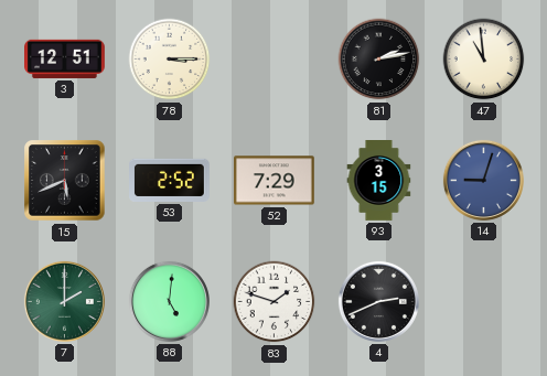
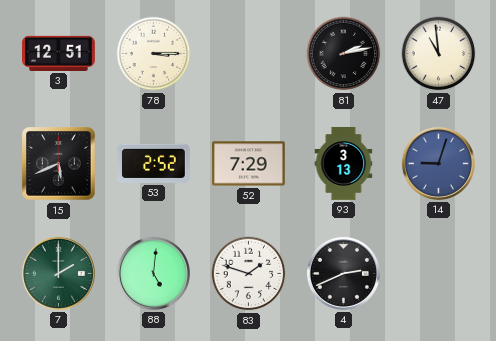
93: 3:15 -> 3:13 (344, 164)
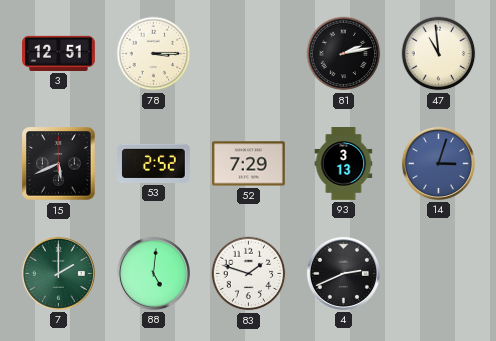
14: 9:03 -> 3:03 (438, 163)
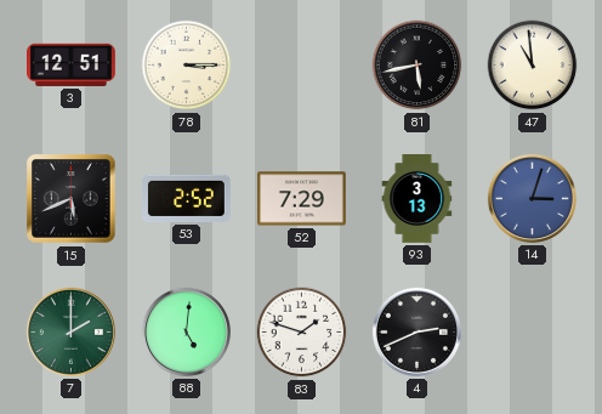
81: 2:13 -> 5:43 (418, 66)
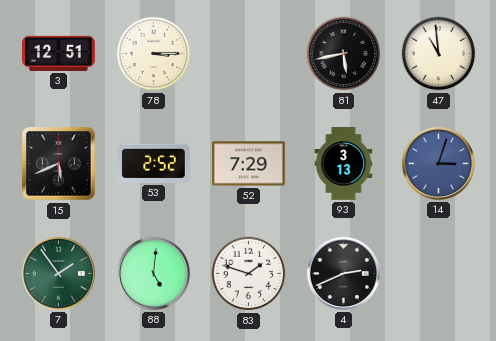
7: 2:00 -> 1:54 (58, 273)
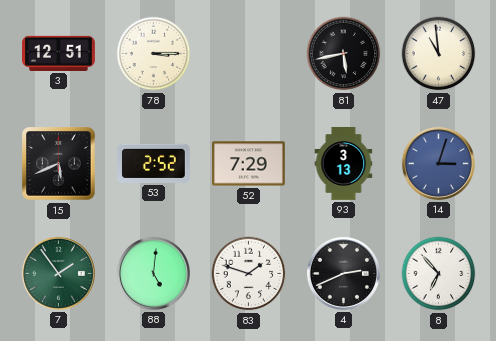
8: none -> 6:53 (439, 274)
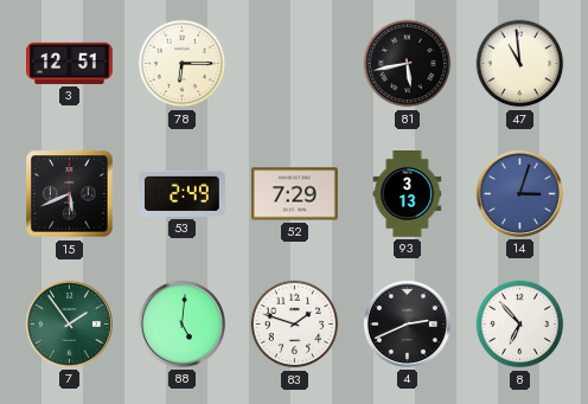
78: 3:15 -> 6:15 (183, 64)
53: 2:52 -> 2:49 (183, 193)
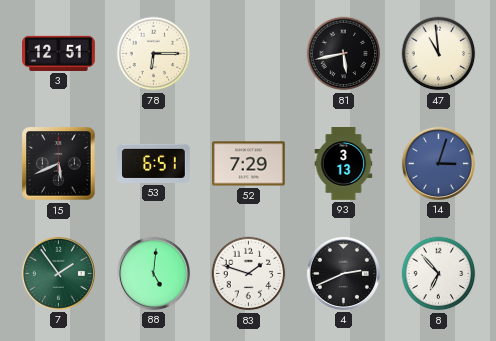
53: 2:49 -> 6:51 (154, 163)
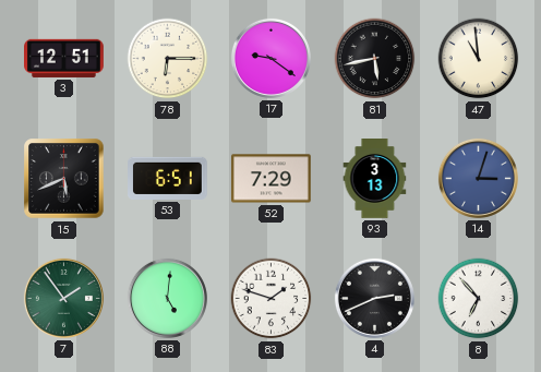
17: none -> 9:21 (270, 58)
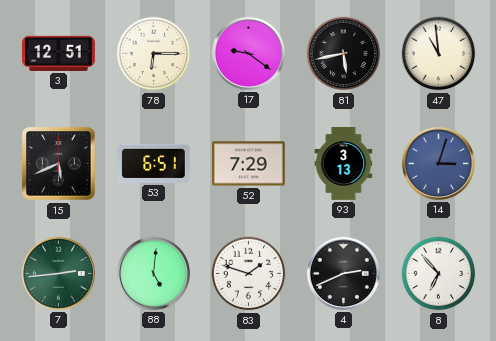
7: 1:54 -> 2:44 (58, 273)
